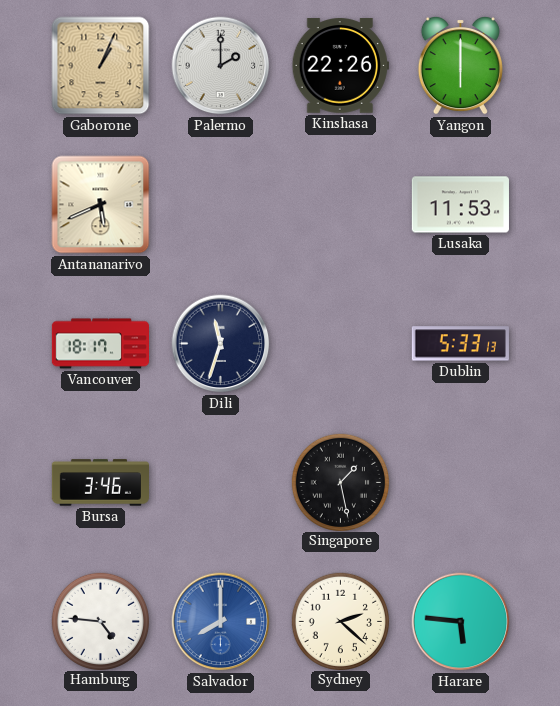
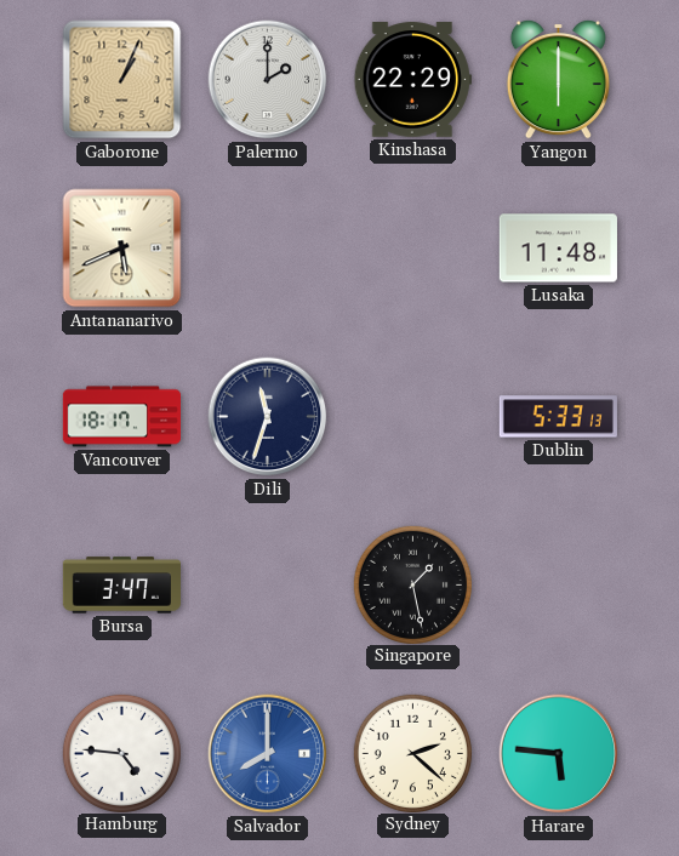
Kinshasa: 22:26 -> 22:29 (412, 80)
Lusaka: 11:53 -> 11:48 (558, 249)
Bursa: 3:46 -> 3:47 (121, 586)
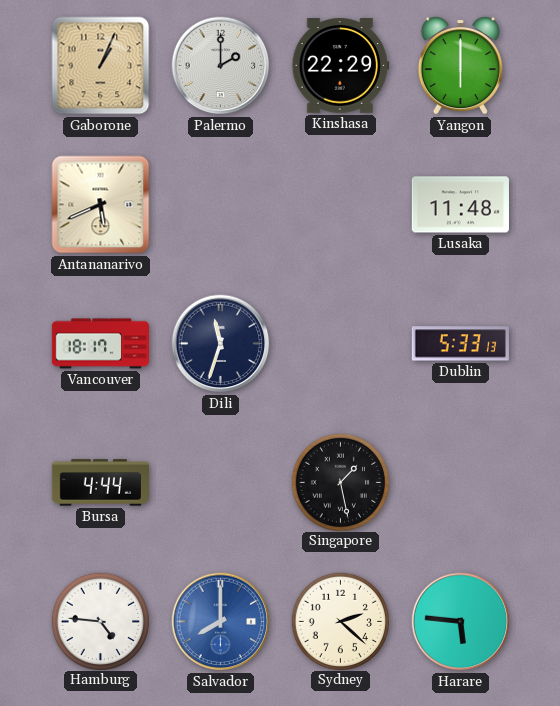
Bursa: 3:47 -> 4:44 (100, 483)
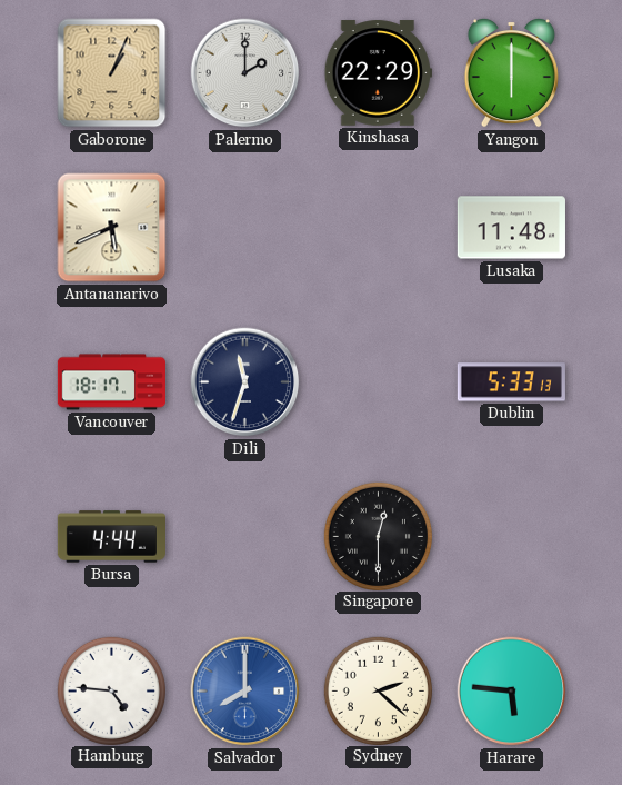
Singapore: 1:28 -> 12:30 (378, 536)
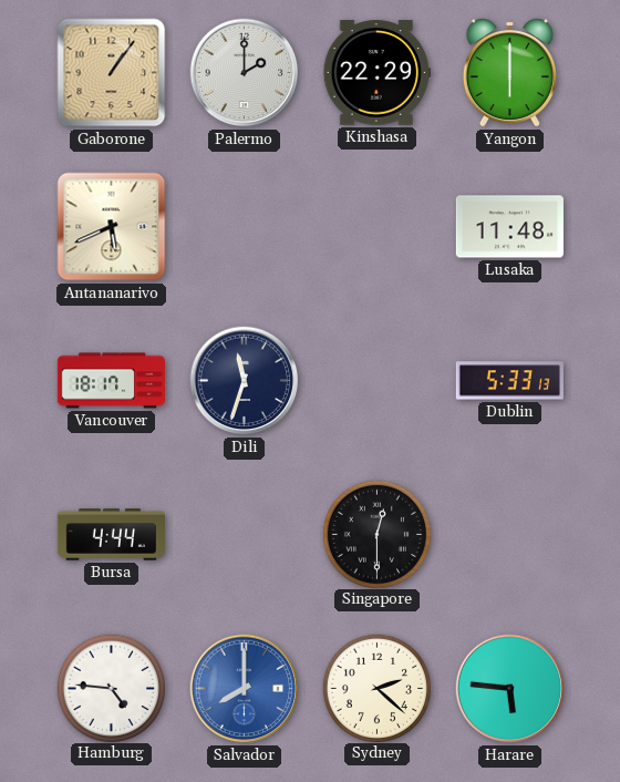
Gaborone: 1:04 -> 1:06 (112, 73)
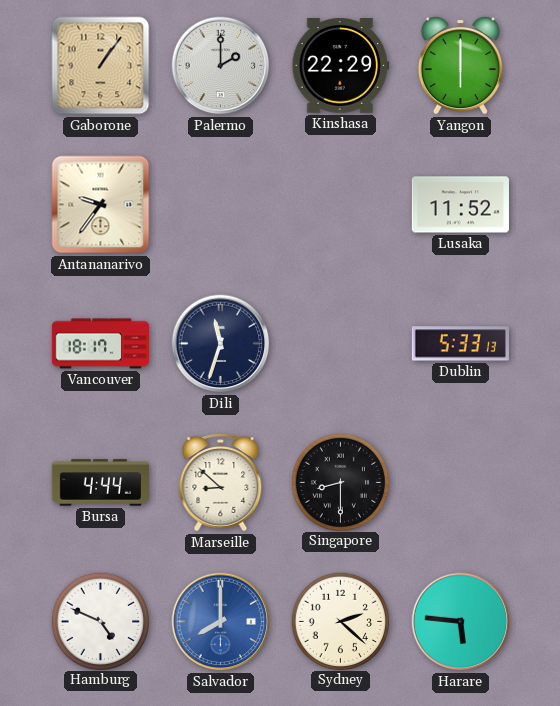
Antananarivo: 5:41 -> 9:36 (101, 205)
Lusaka: 11:48 -> 11:52 (460, 205)
Marseille: none -> 8:52 (221, 483)
Singapore: 12:30 -> 8:30 (340, 482)
Hamburg: 4:46 -> 4:49 (100, 621)
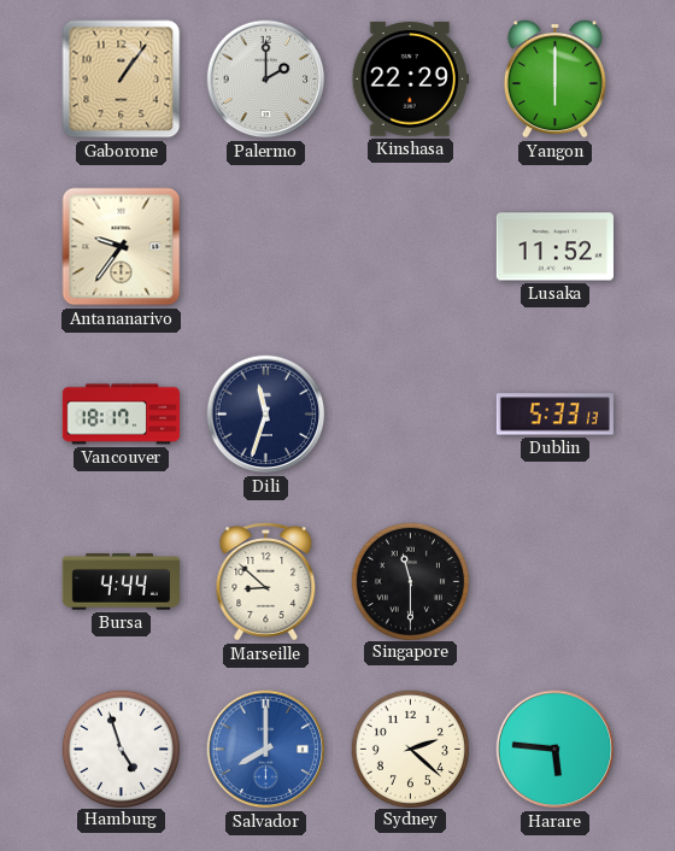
Singapore: 8:30 -> 11:30 (410, 581)
Hamburg: 4:49 -> 4:57 (121, 749)
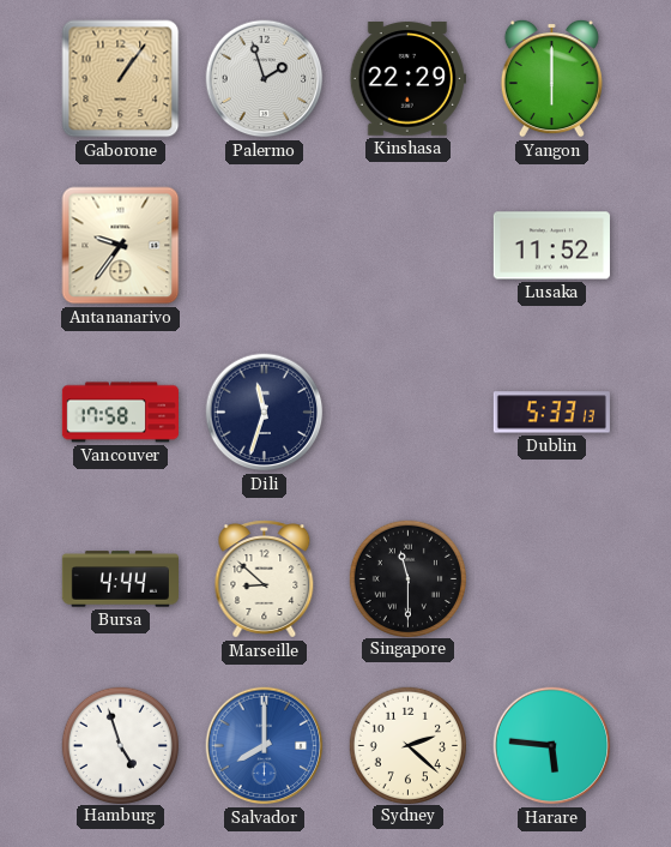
Palermo: 2:00 -> 1:57 (265, 79)
Vancouver: 18:17 -> 17:58 (120, 413)
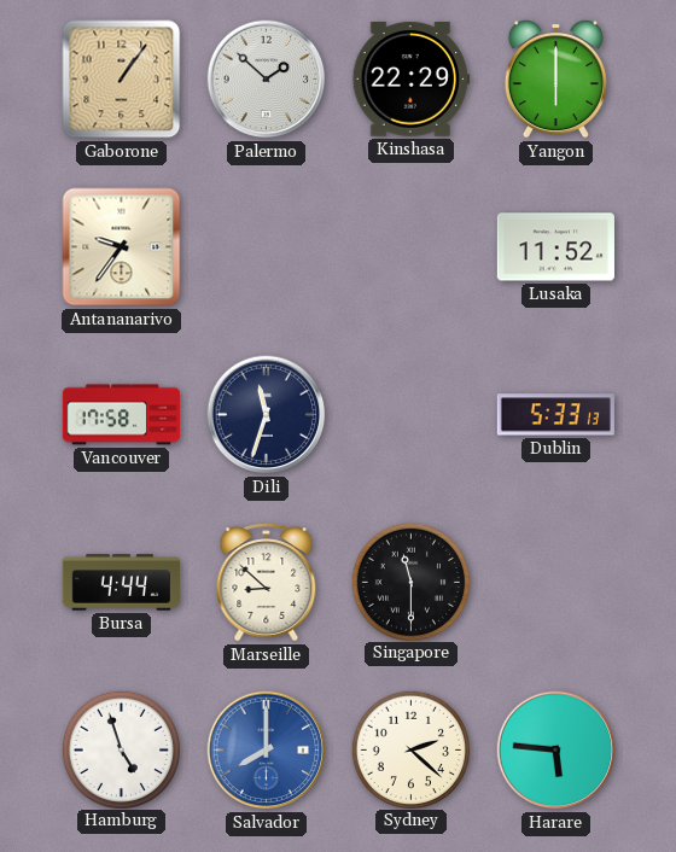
Palermo: 1:57 -> 1:52 (267, 80)
